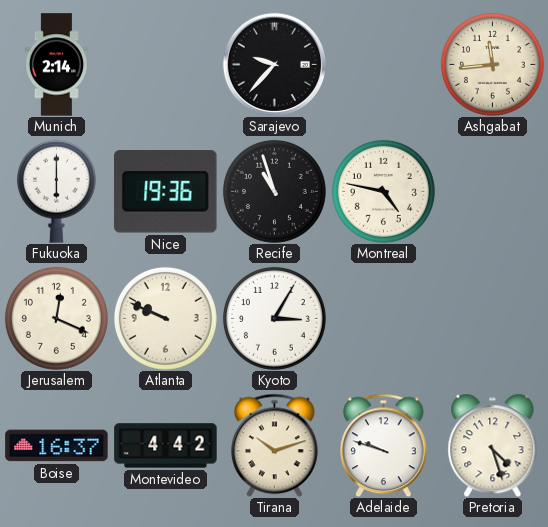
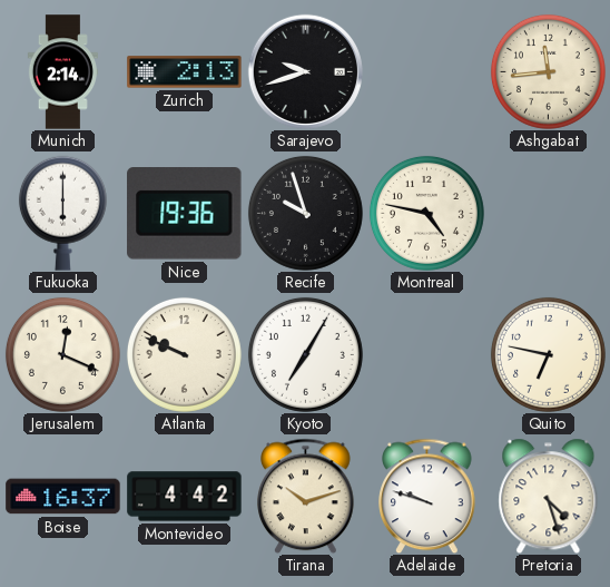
Zurich: none -> 2:13 (185, 72)
Sarajevo: 9:37 -> 9:42 (305, 71)
Recife: 10:57 -> 9:57 (305, 213)
Kyoto: 3:05 -> 7:05 (305, 354)
Quito: none -> 6:47 (548, 354)
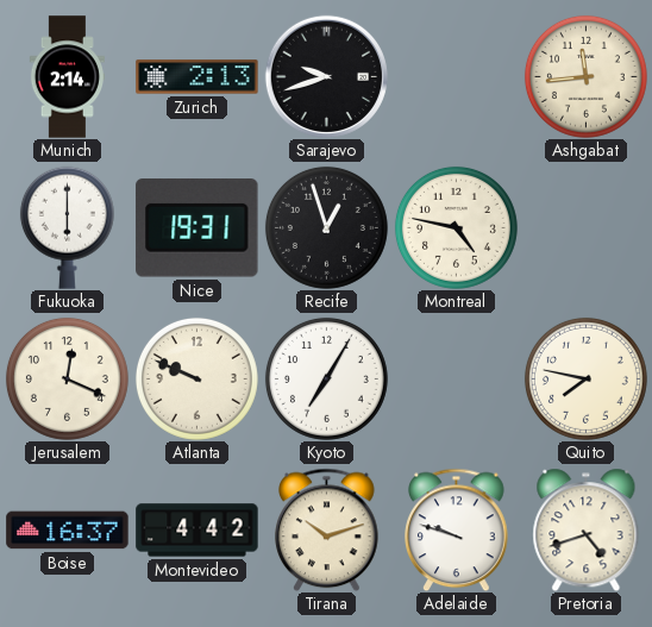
Nice: 19:36 -> 19:31 (198, 228)
Recife: 9:57 -> 12:57 (326, 227)
Quito: 6:47 -> 7:47 (585, 378)
Pretoria: 4:27 -> 4:42 (587, 529)
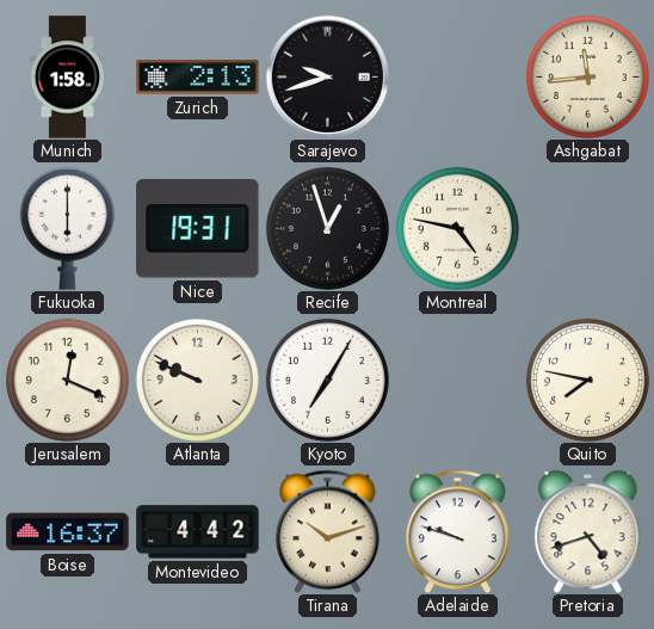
Munich: 2:14 -> 1:58 (68, 78)
